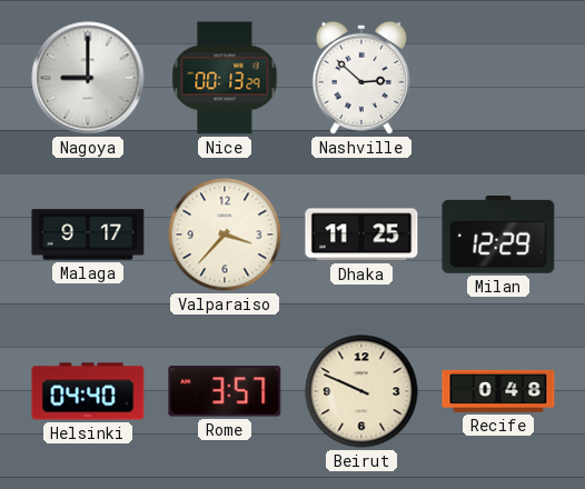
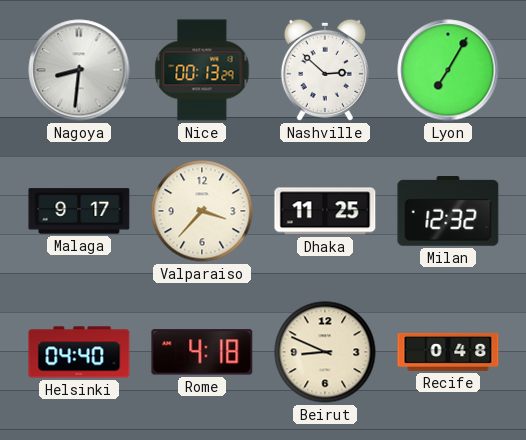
Nagoya: 9:00 -> 8:31 (79, 70)
Lyon: none -> 7:05 (448, 70)
Milan: 12:29 -> 12:32 (448, 212)
Rome: 3:57 -> 4:18 (202, 352)
Beirut: 9:49 -> 8:49 (325, 352)
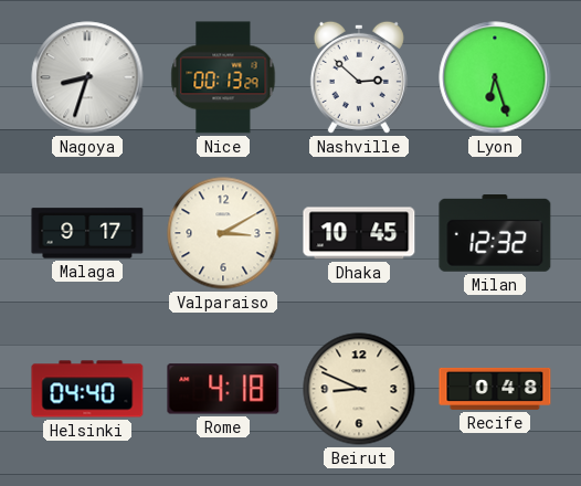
Nagoya: 8:31 -> 8:33 (87, 77)
Lyon: 7:05 -> 6:27 (495, 77)
Valparaiso: 3:37 -> 3:10 (223, 233)
Dhaka: 11:25 -> 10:45 (359, 233)
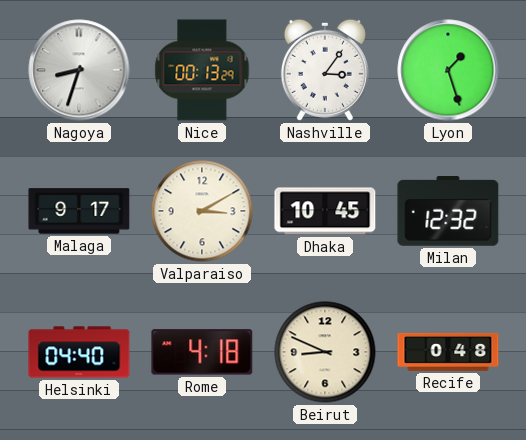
Nashville: 2:52 -> 3:06 (325, 70)
Lyon: 6:27 -> 1:27 (448, 70)
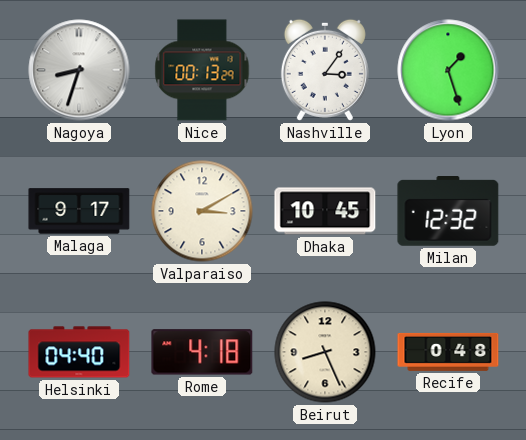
Beirut: 8:49 -> 8:26 (325, 352)
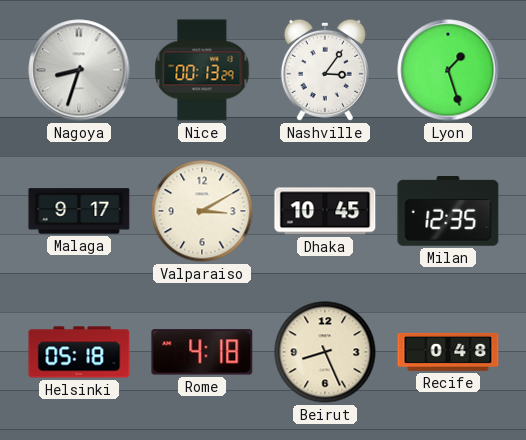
Milan: 12:32 -> 12:35 (448, 212)
Helsinki: 04:40 -> 05:18 (79, 352)
